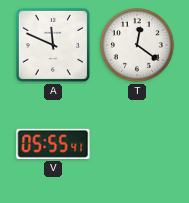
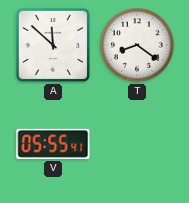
A: 11:49 -> 11:52 (53, 45)
T: 12:21 -> 8:21 (138, 46)
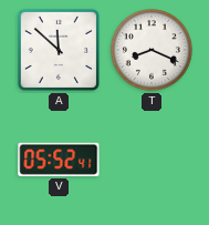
T: 8:21 -> 8:19 (153, 51)
V: 05:55 -> 05:52 (59, 160)
